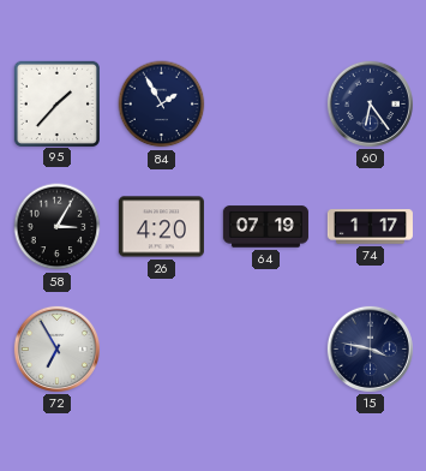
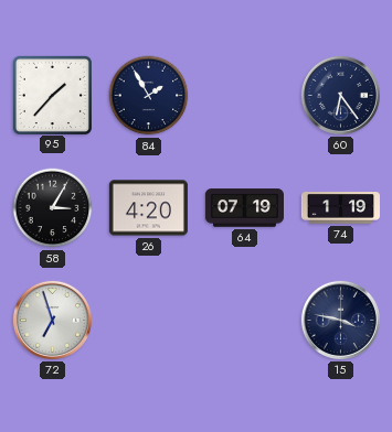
74: 1:17 -> 1:19 (340, 208)
72: 6:55 -> 6:57 (52, 320)
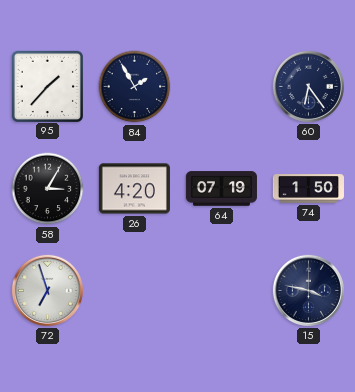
74: 1:19 -> 1:50 (308, 189)
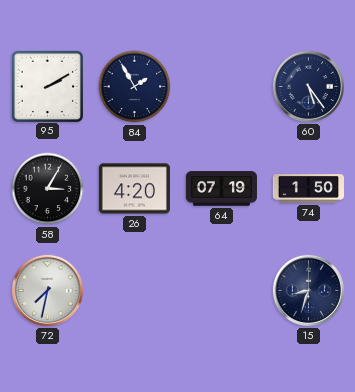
95: 1:37 -> 2:10 (47, 86)
60: 6:24 -> 5:24 (308, 86)
72: 6:57 -> 7:32 (47, 290)
15: 3:47 -> 8:33 (308, 290)
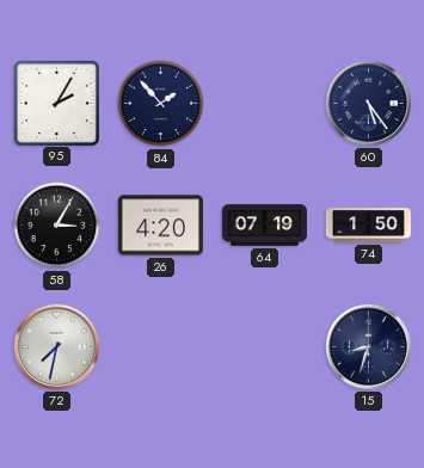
95: 2:10 -> 2:05 (56, 103)
84: 1:55 -> 1:53 (161, 104)
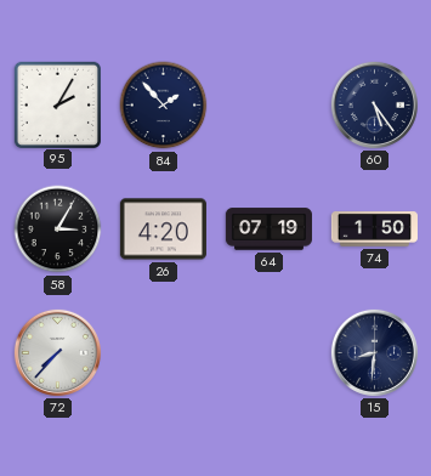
72: 7:32 -> 7:37 (57, 352)
15: 8:33 -> 8:31 (374, 352)
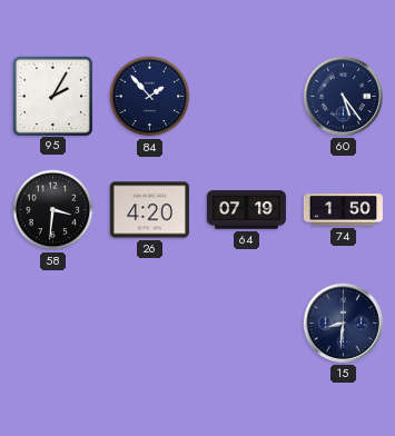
58: 3:05 -> 3:31 (53, 210)
72: 7:37 -> none (57, 352)
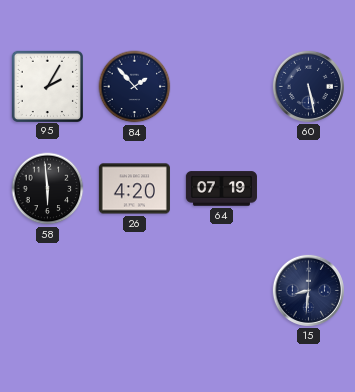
60: 5:24 -> 5:28 (308, 86)
58: 3:31 -> 5:59 (48, 189)
74: 1:50 -> none (343, 210)
